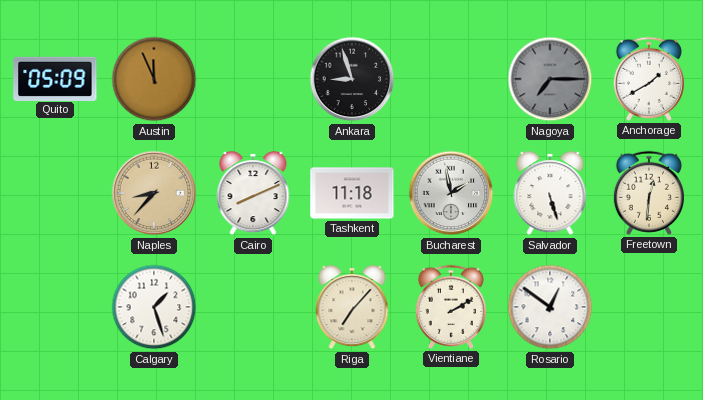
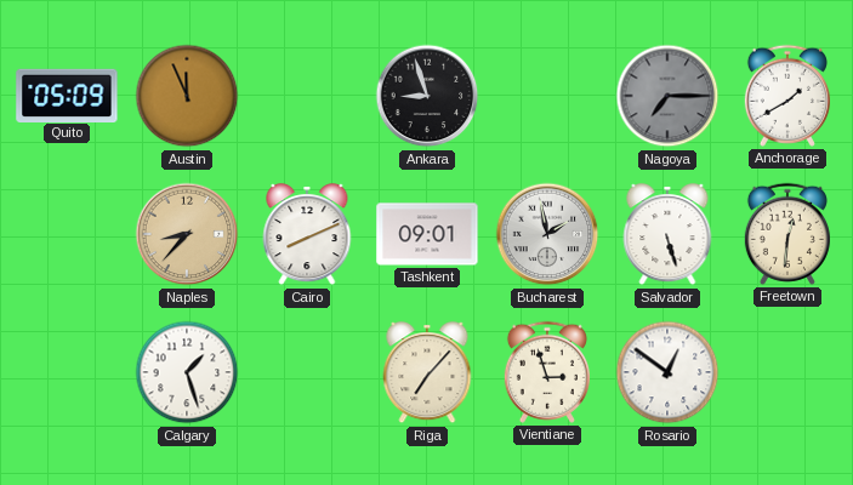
Tashkent: 11:18 -> 09:01 (427, 234)
Vientiane: 2:10 -> 2:57 (547, 372)
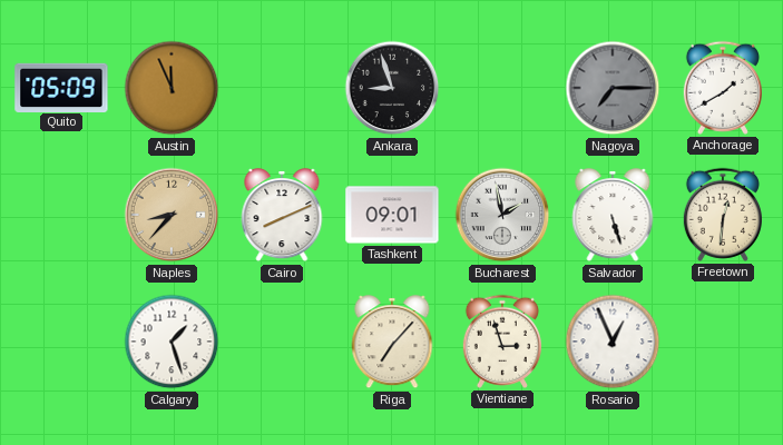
Rosario: 12:51 -> 12:56 (613, 342)
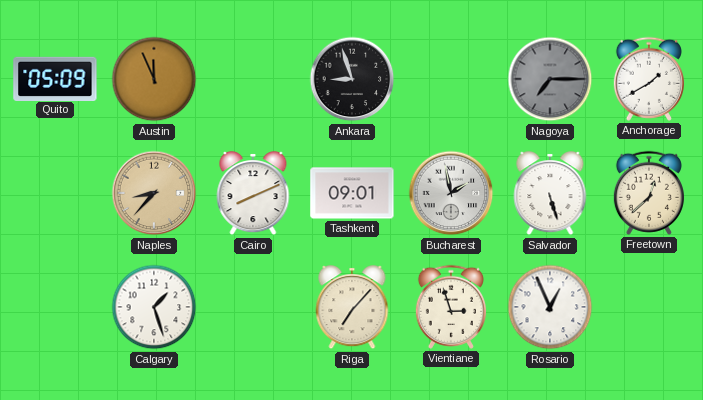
Freetown: 12:31 -> 12:38 (649, 193)
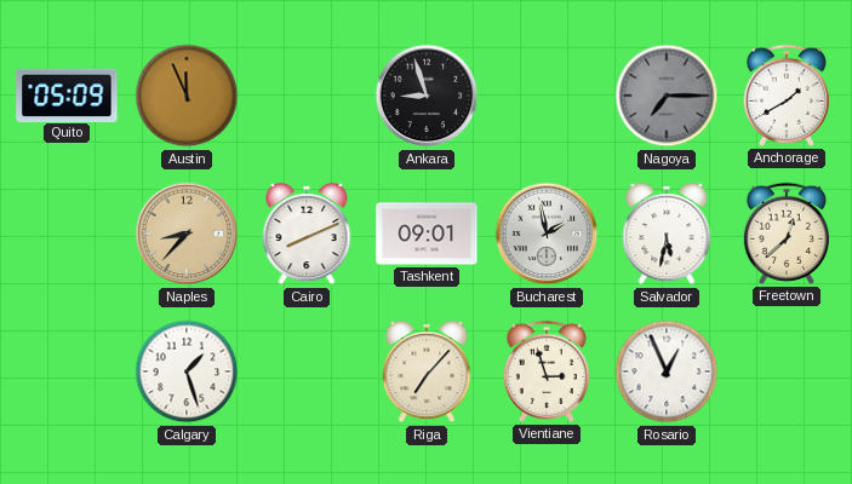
Salvador: 5:27 -> 5:32 (667, 235)
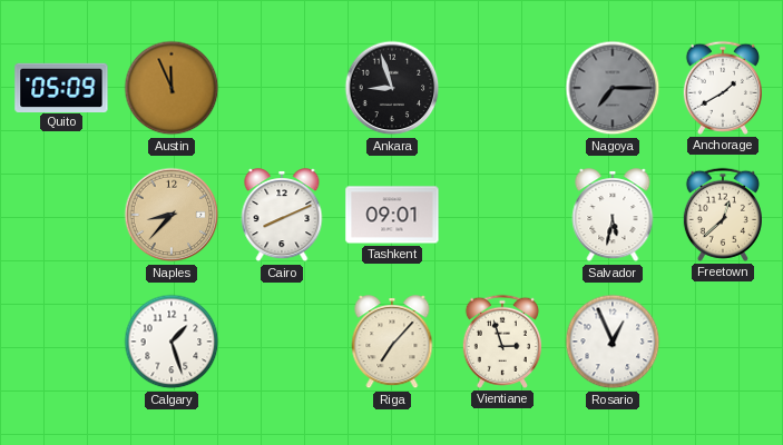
Bucharest: 1:58 -> none (547, 234)
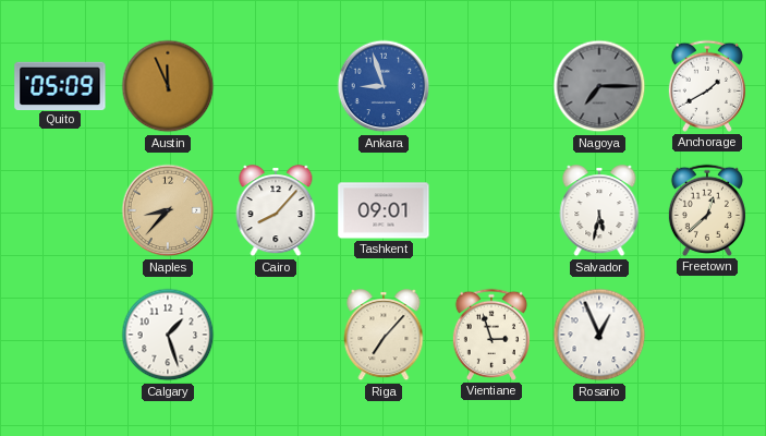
Ankara dial: black -> blue (384, 86)
Cairo: 8:11 -> 8:07 (276, 211)
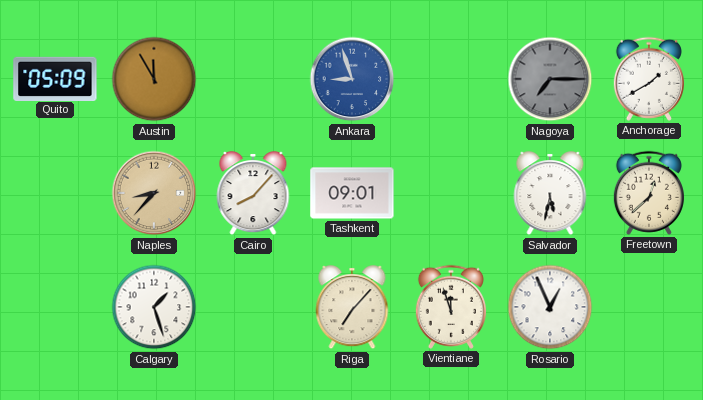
Austin: 11:56 -> 11:55 (154, 79)
Vientiane: 2:57 -> 11:57 (451, 307)
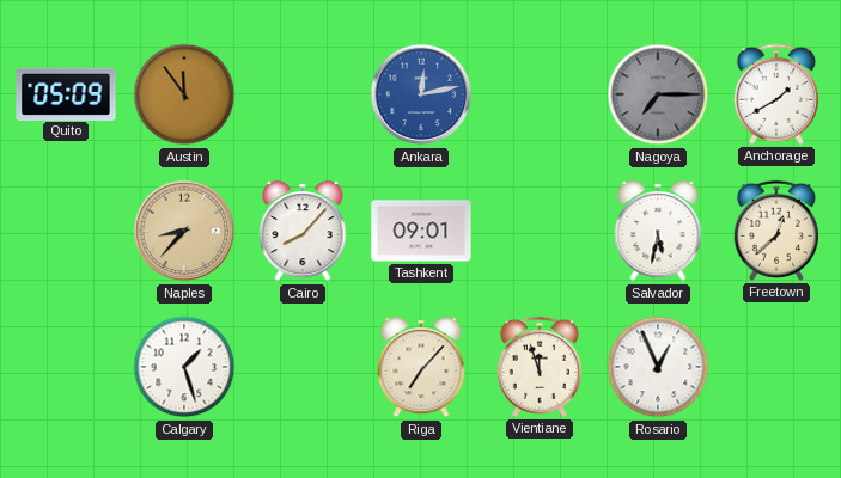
Austin: 11:55 -> 11:54 (184, 94)
Ankara: 8:57 -> 12:13 (421, 94)
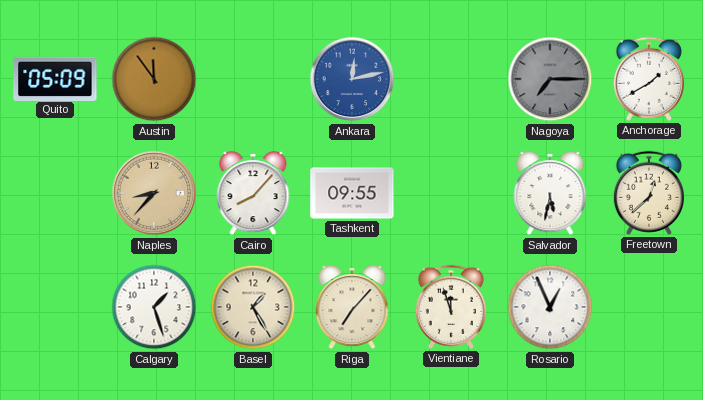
Tashkent: 09:01 -> 09:55 (352, 193)
Basel: none -> 1:25 (253, 307)
